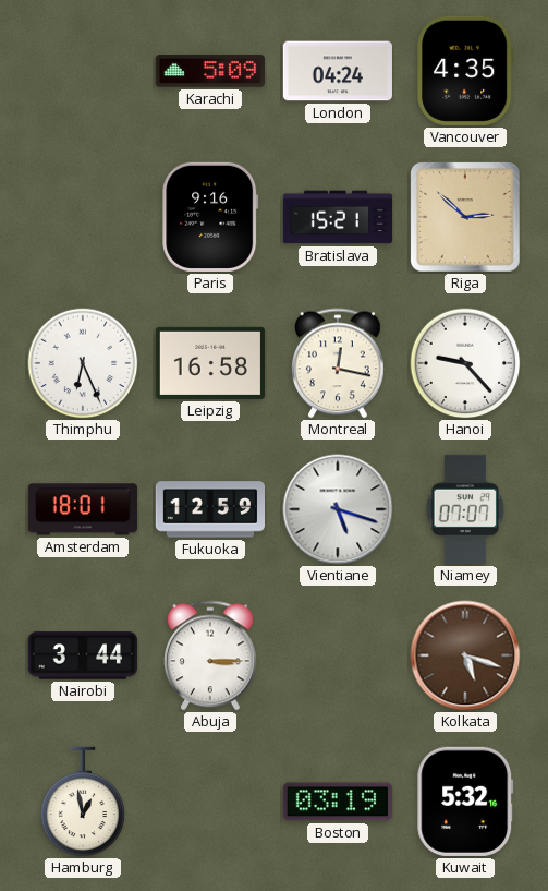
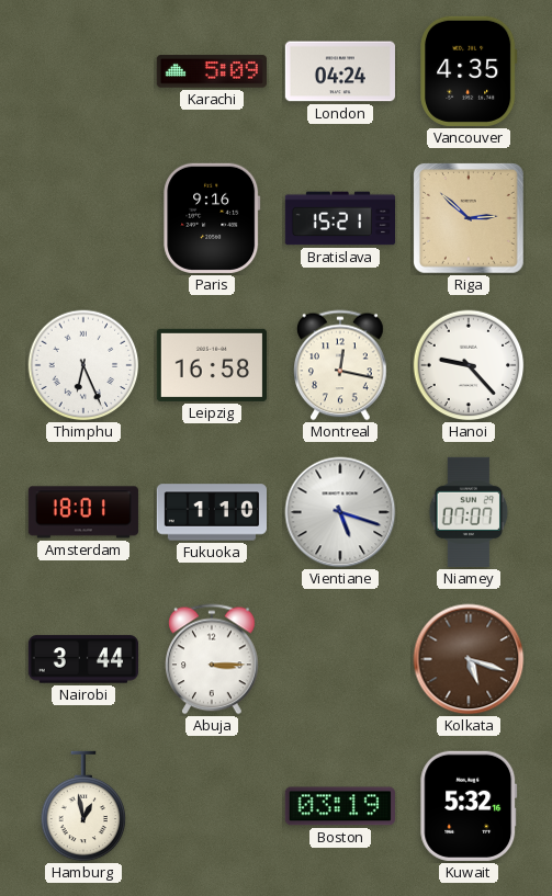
Fukuoka: 12:59 -> 1:10 (211, 512)
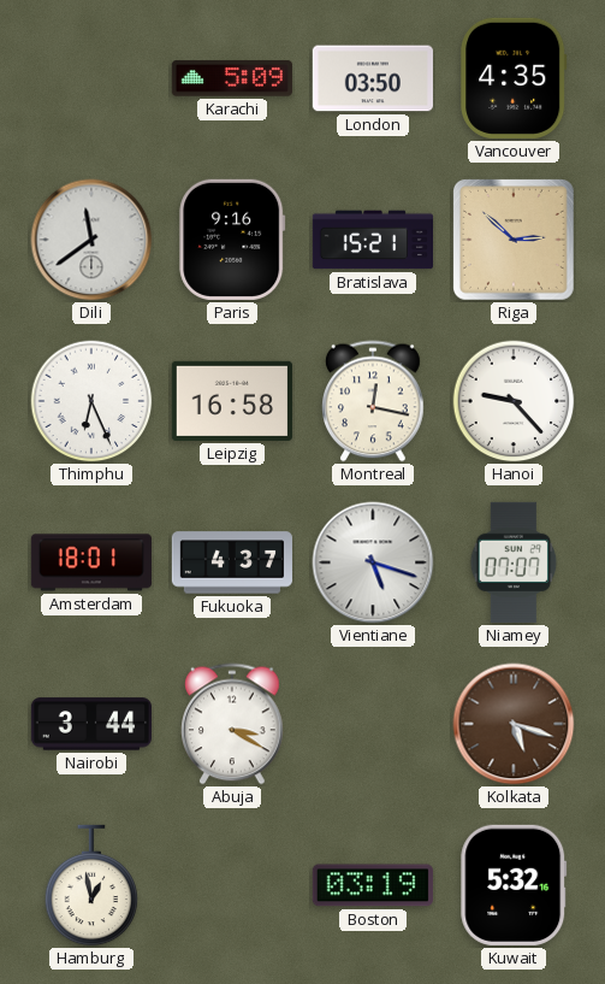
London: 04:24 -> 03:50 (373, 78)
Dili: none -> 11:39 (91, 240)
Fukuoka: 1:10 -> 4:37 (231, 562)
Abuja: 3:15 -> 3:20 (232, 724)
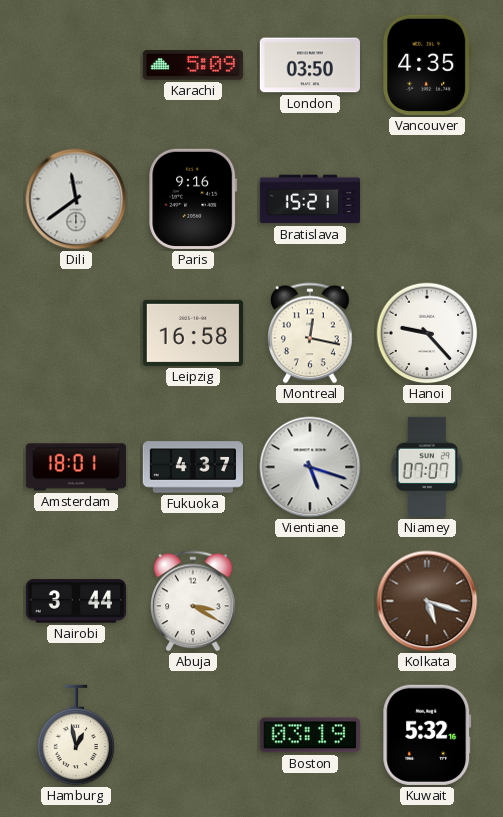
Riga: 2:52 -> none (515, 241)
Thimphu: 6:26 -> none (91, 401)
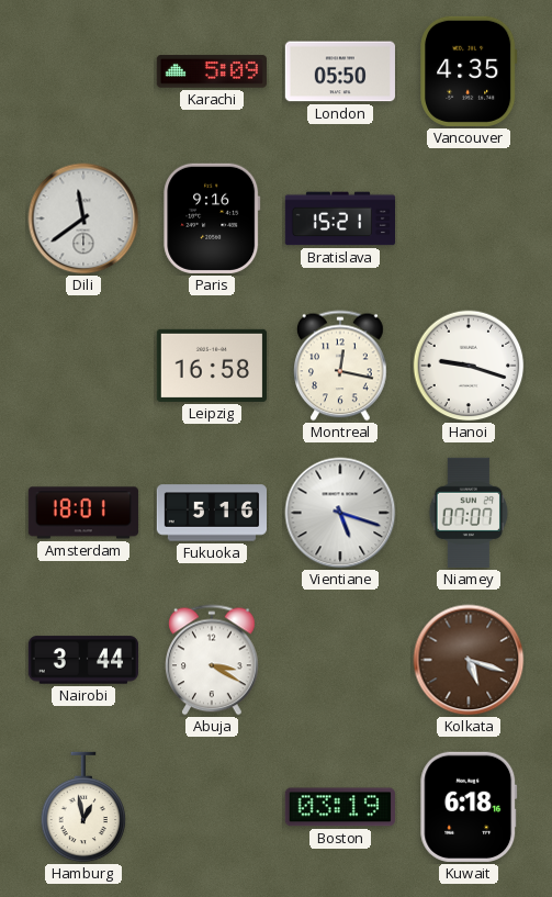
London: 03:50 -> 05:50 (340, 71)
Hanoi: 9:23 -> 9:18 (469, 366)
Fukuoka: 4:37 -> 5:16 (211, 513)
Kuwait: 5:32 -> 6:18 (469, 807)
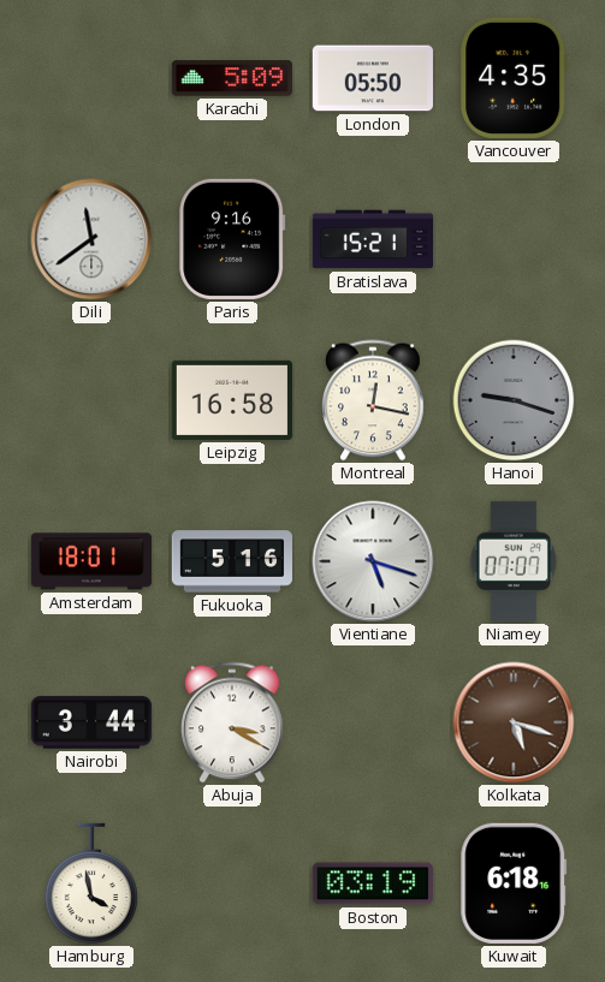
Hanoi dial: white -> grey (514, 400)
Hamburg: 12:58 -> 3:58 (91, 883)
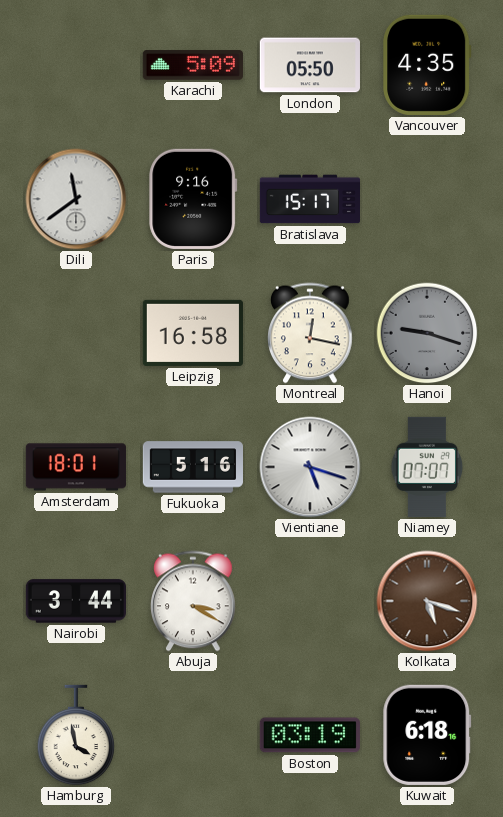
Bratislava: 15:21 -> 15:17 (309, 199)
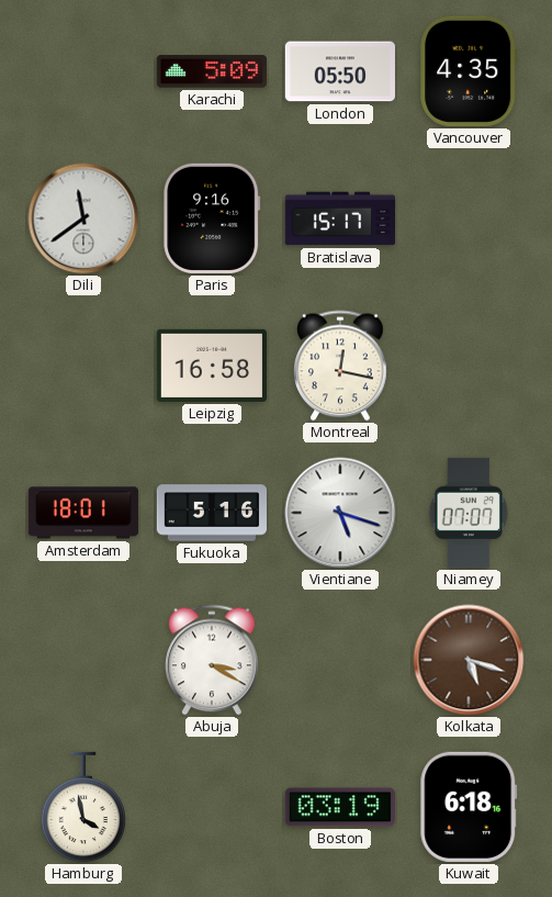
Hanoi: 9:18 -> none (427, 333)
Nairobi: 3:44 -> none (75, 601)
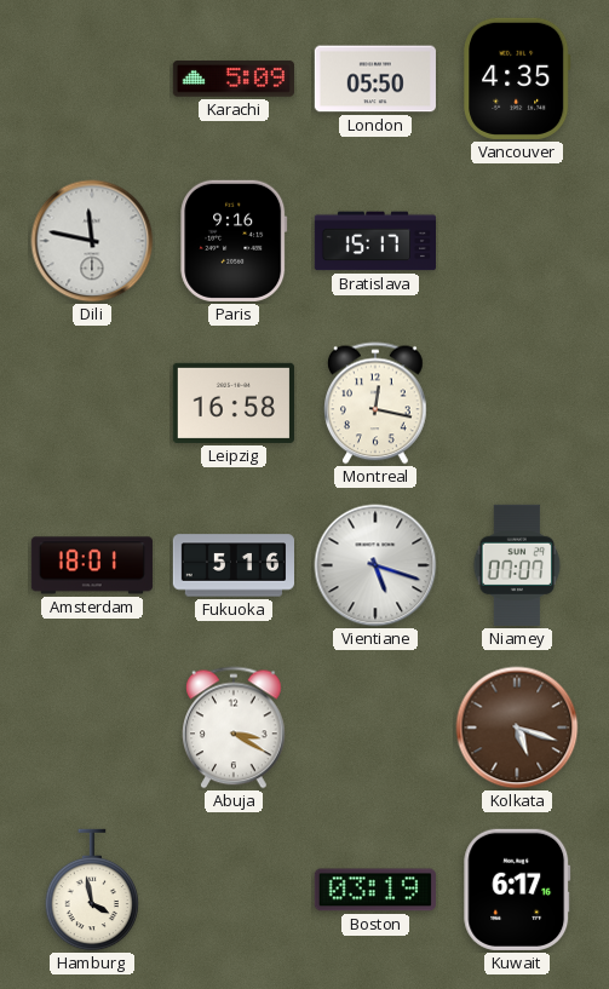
Dili: 11:39 -> 11:47 (92, 241)
Kuwait: 6:18 -> 6:17 (517, 890)
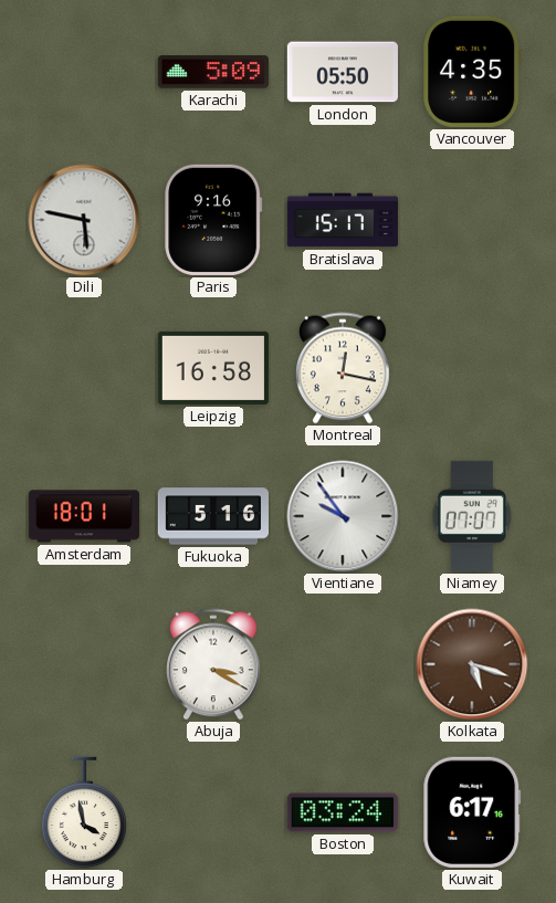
Dili: 11:47 -> 5:47 (84, 220)
Vientiane: 5:18 -> 9:54 (343, 516)
Boston: 03:19 -> 03:24 (343, 812)
